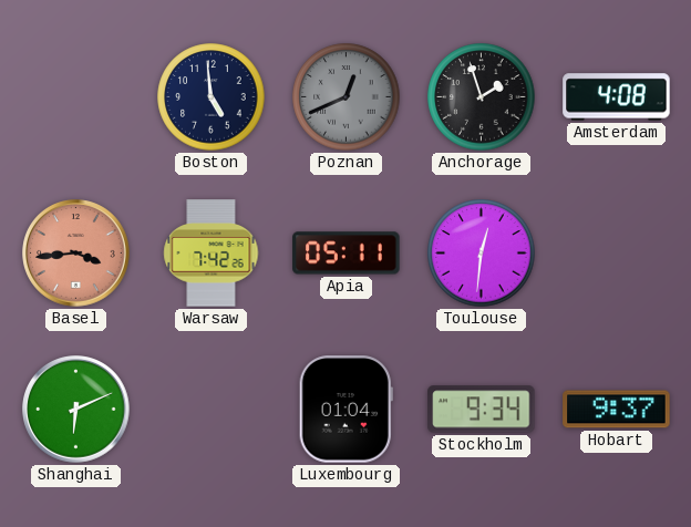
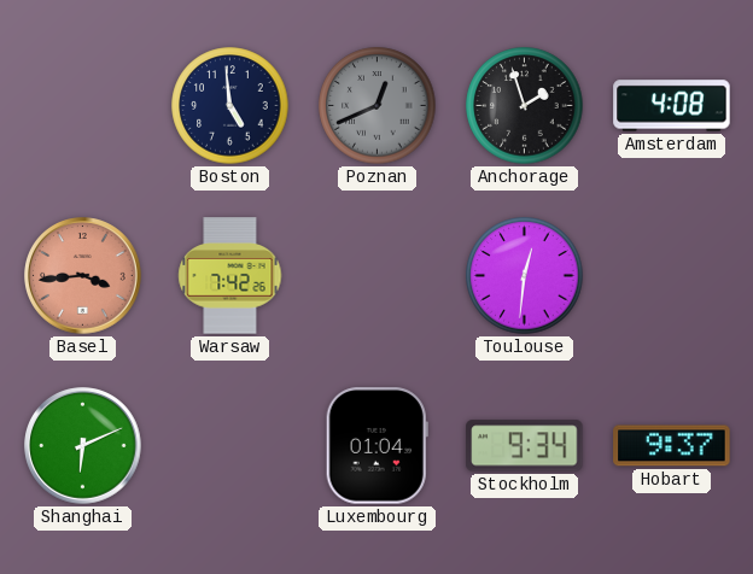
Apia: 05:11 -> none (347, 254)
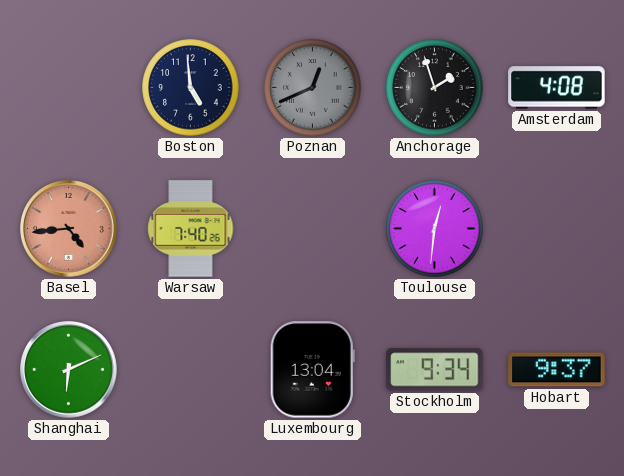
Basel: 3:44 -> 4:44 (69, 229)
Warsaw: 7:42 -> 7:40 (191, 229)
Luxembourg: 01:04 -> 13:04 (312, 370)
